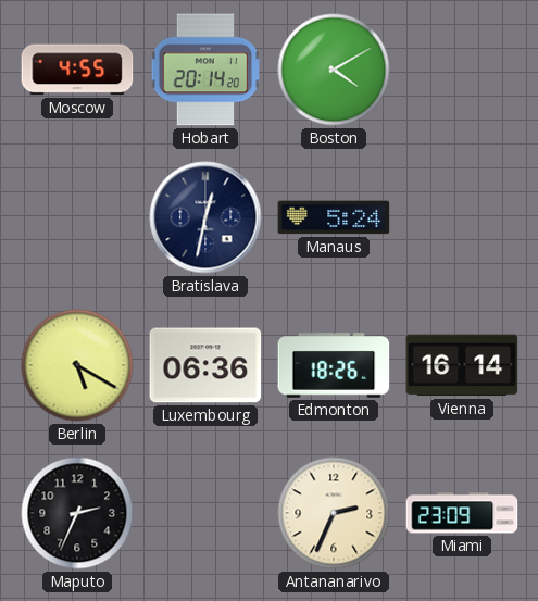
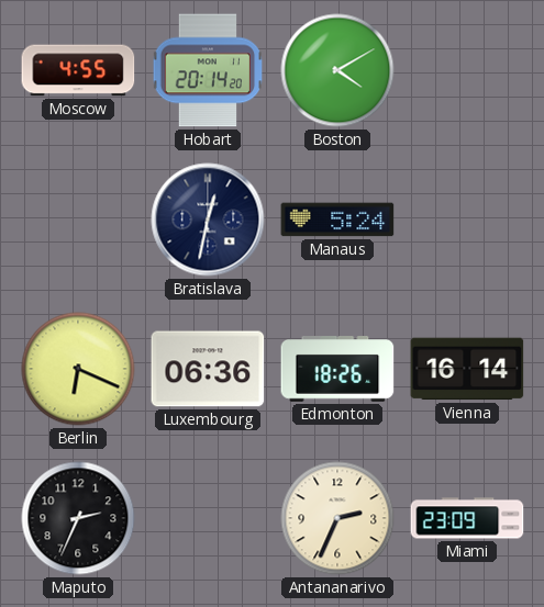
Berlin: 5:20 -> 6:19 (78, 369)
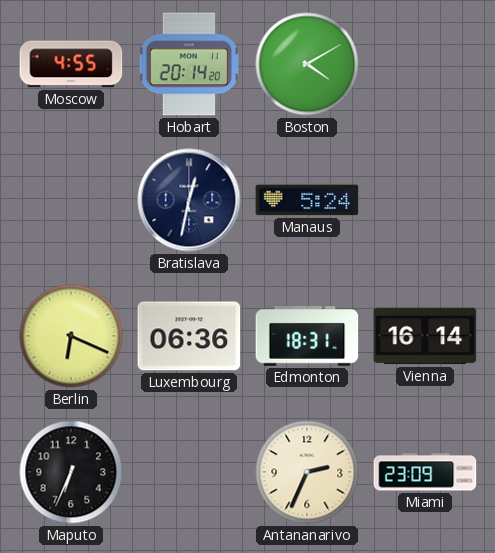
Edmonton: 18:26 -> 18:31 (307, 337)
Maputo: 2:34 -> 6:34 (71, 472)
